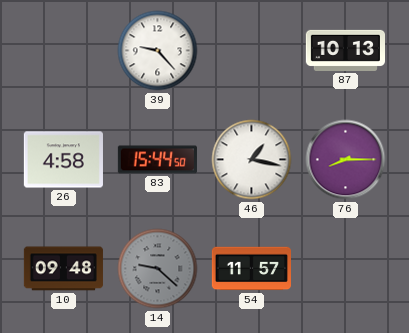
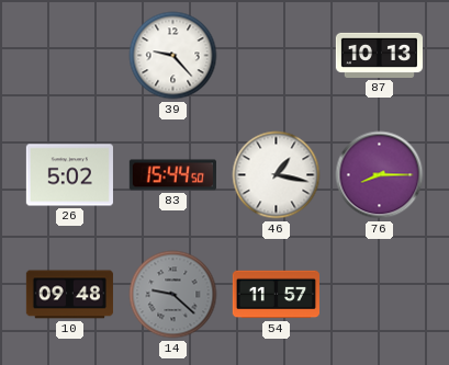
26: 4:58 -> 5:02 (69, 175)
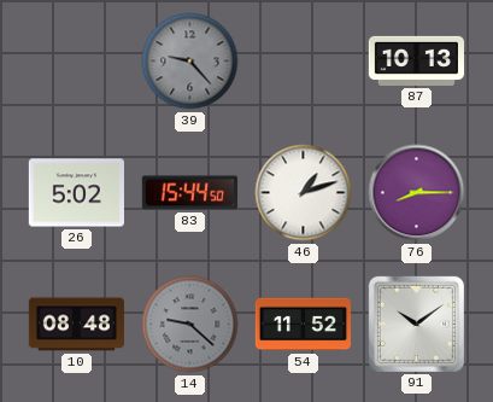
39 dial: white -> grey (190, 62)
46: 1:17 -> 1:12 (304, 193)
10: 09:48 -> 08:48 (76, 325)
54: 11:57 -> 11:52 (303, 325)
91: none -> 10:09 (416, 324)
